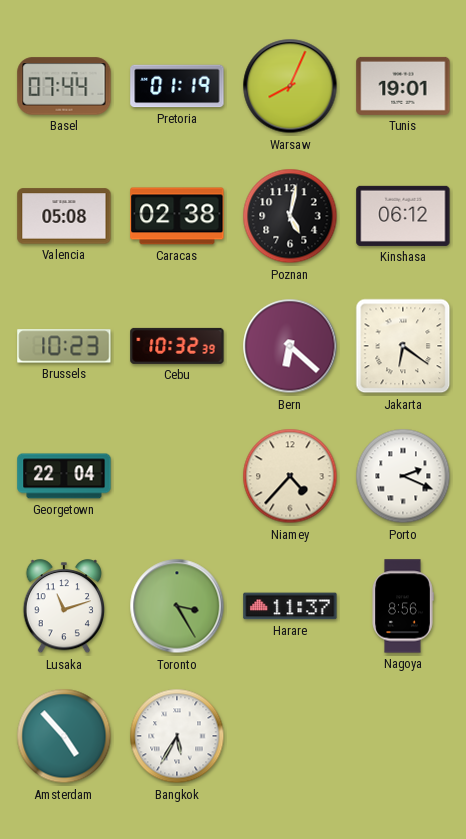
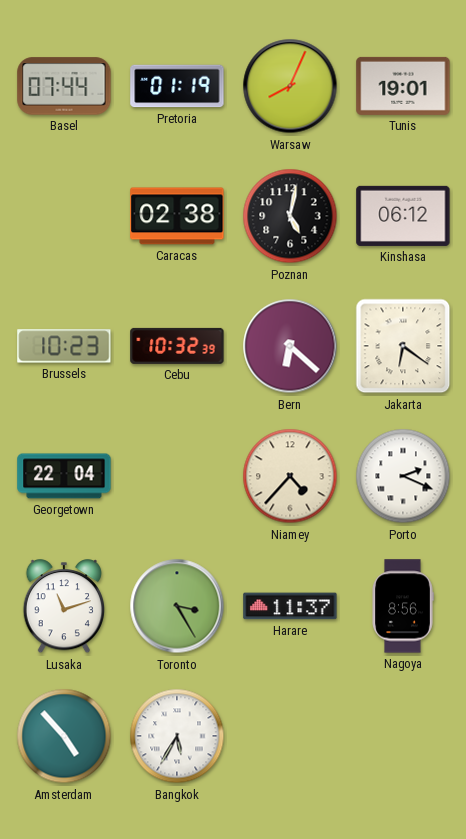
Valencia: 05:08 -> none (64, 216)
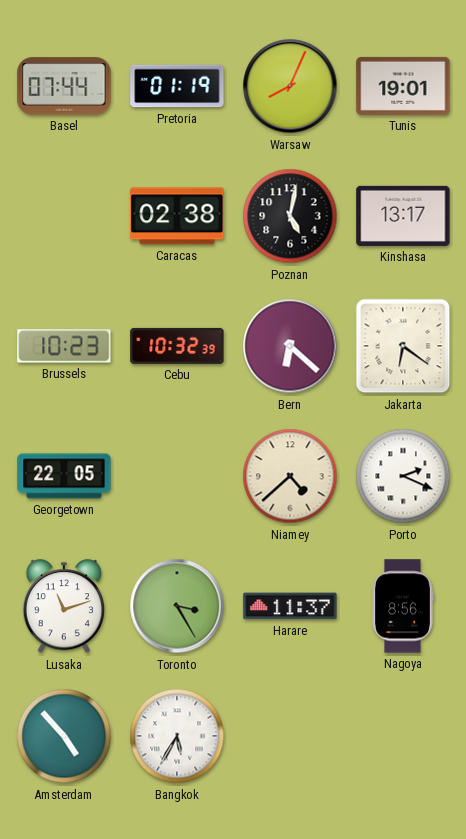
Kinshasa: 06:12 -> 13:17 (403, 216)
Georgetown: 22:04 -> 22:05 (64, 476)
Niamey: 4:37 -> 4:38 (290, 476)
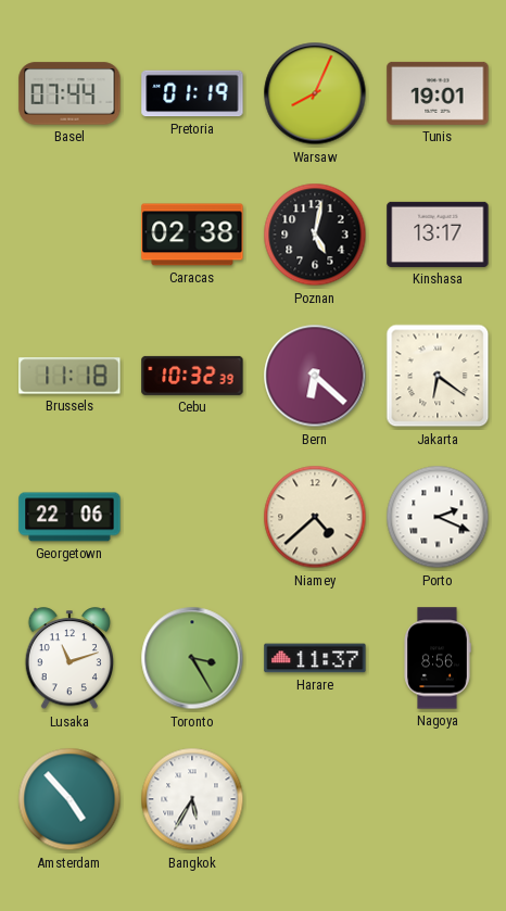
Brussels: 10:23 -> 11:18 (69, 376)
Georgetown: 22:05 -> 22:06 (69, 517)
